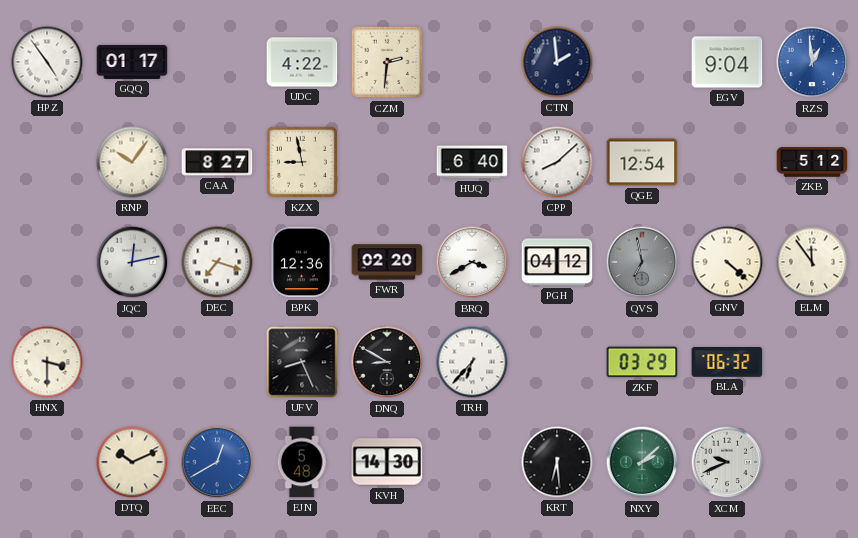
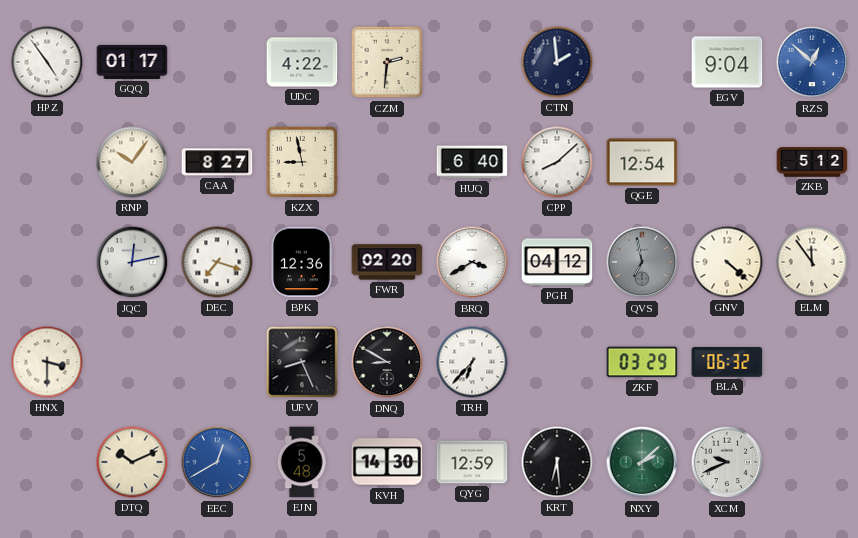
RZS: 12:59 -> 12:52 (812, 62)
QYG: none -> 12:59 (472, 462)
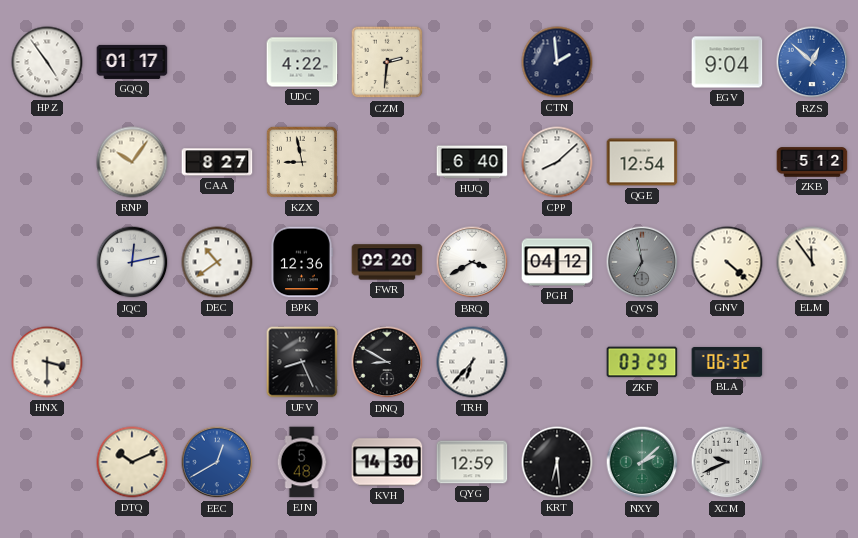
DEC: 7:18 -> 10:39 (217, 262)
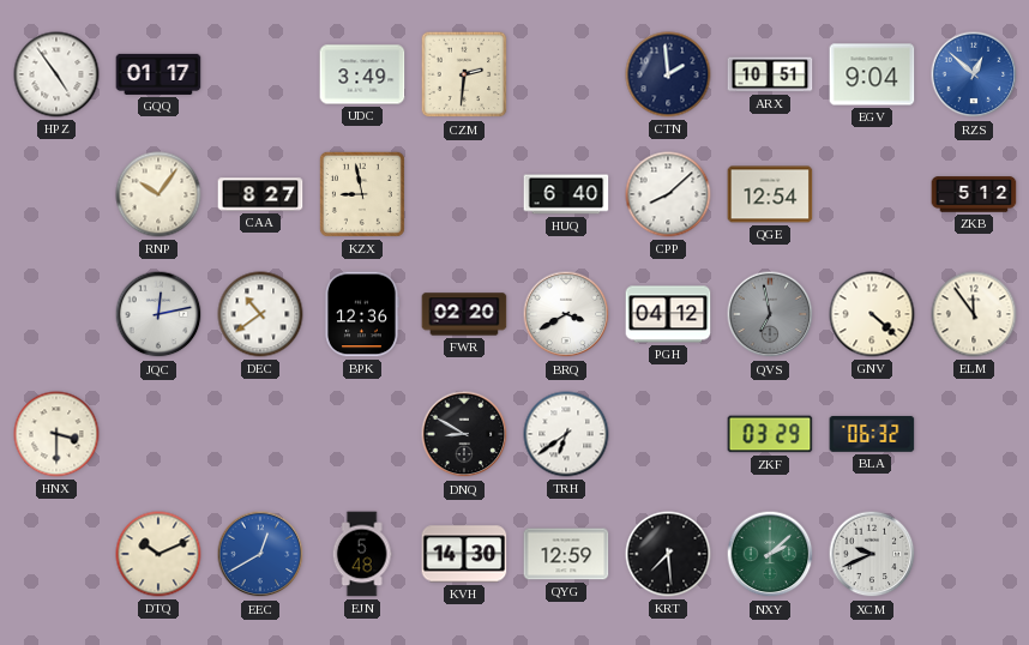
UDC: 4:22 -> 3:49 (362, 74)
ARX: none -> 10:51 (770, 74)
UFV: 8:26 -> none (302, 362)
TRH: 6:37 -> 6:39 (566, 434)
KRT: 6:29 -> 7:29 (668, 554)
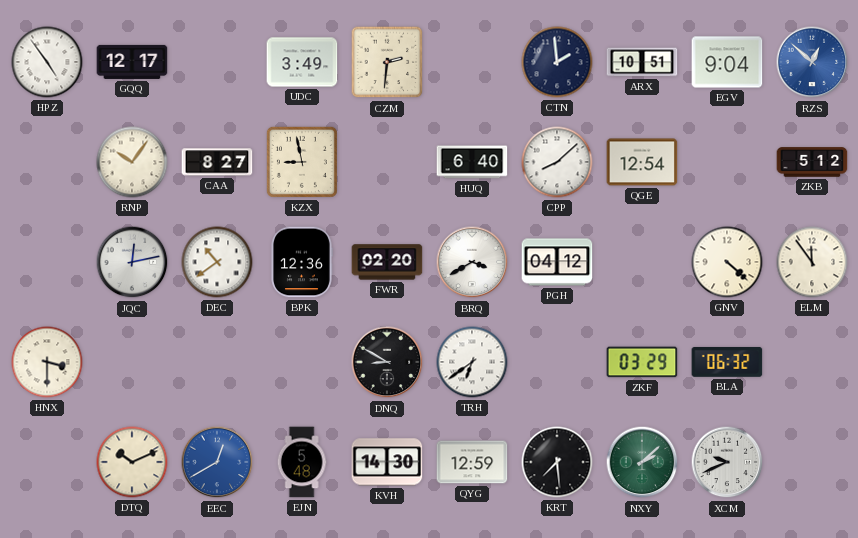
GQQ: 01:17 -> 12:17 (132, 62)
QVS: 6:58 -> none (770, 314)
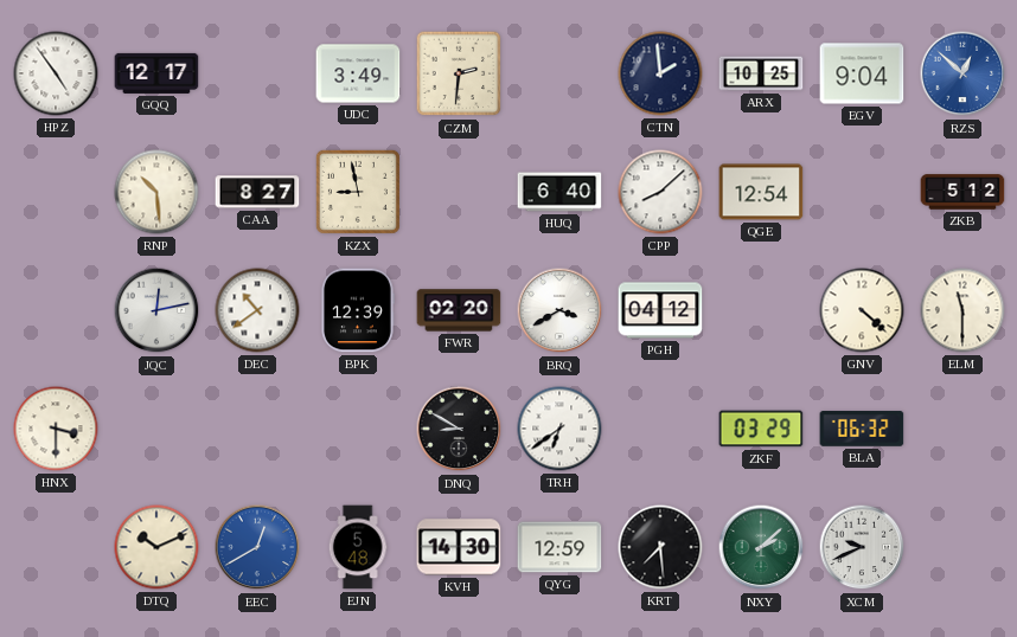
ARX: 10:51 -> 10:25 (761, 73)
RNP: 10:06 -> 10:29 (156, 192)
BPK: 12:36 -> 12:39 (358, 310)
ELM: 11:54 -> 11:30 (962, 310)
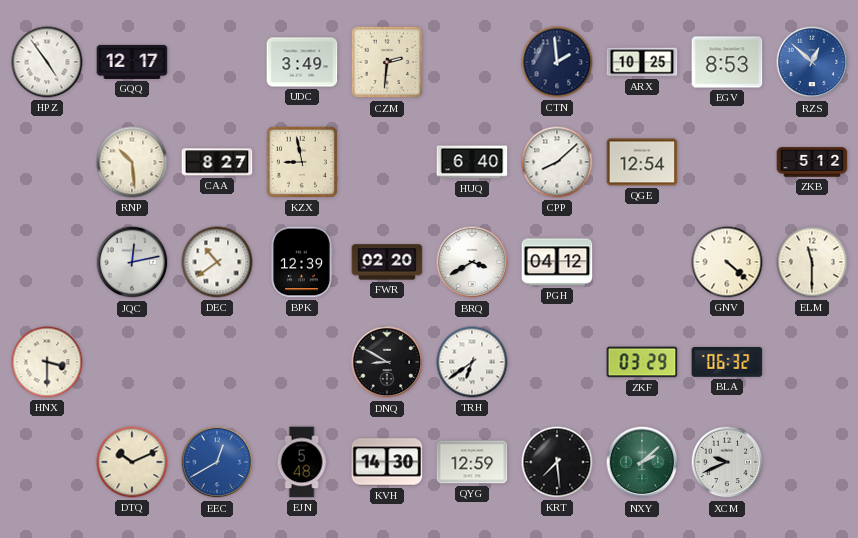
EGV: 9:04 -> 8:53 (727, 62)
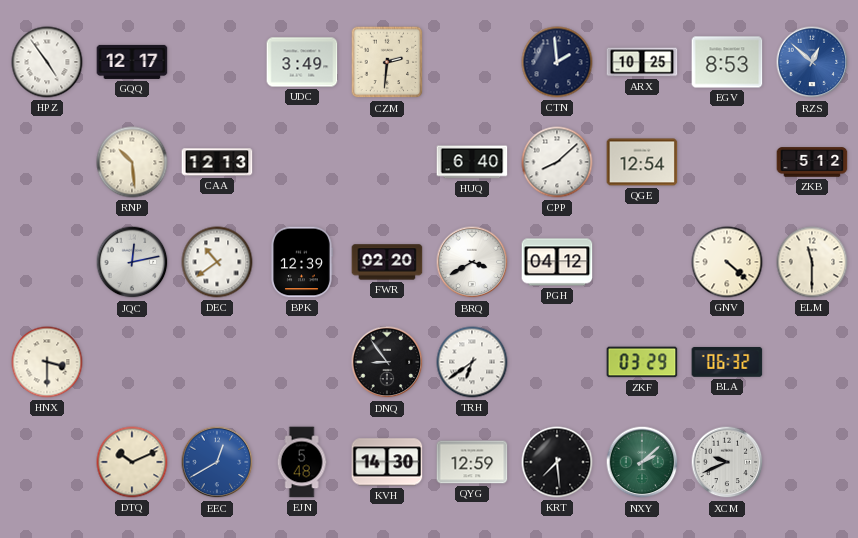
CAA: 8:27 -> 12:13 (217, 162)
KZX: 8:58 -> none (302, 162)
DNQ: 8:50 -> 8:54 (387, 362)
